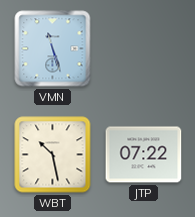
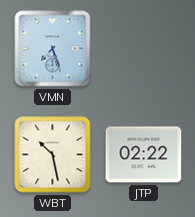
VMN: 11:27 -> 7:27 (53, 49)
JTP: 07:22 -> 02:22 (144, 155)
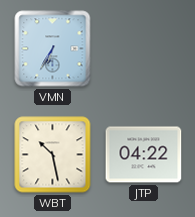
VMN: 7:27 -> 6:35 (53, 49)
JTP: 02:22 -> 04:22 (144, 155)
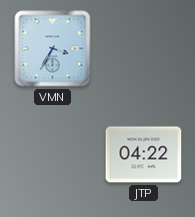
VMN: 6:35 -> 3:35 (53, 49)
WBT: 10:28 -> none (53, 155)
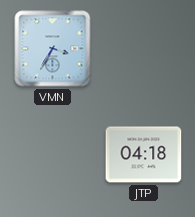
JTP: 04:22 -> 04:18 (144, 155)
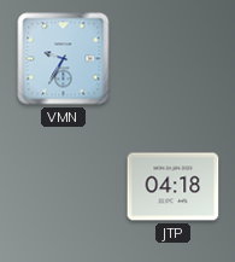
VMN: 3:35 -> 9:35 (64, 59)
